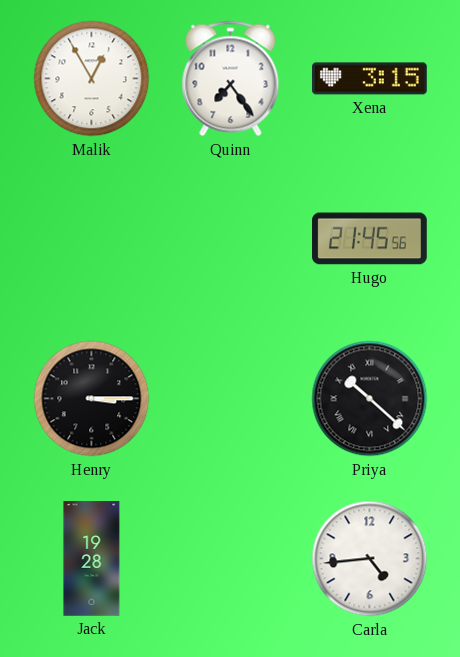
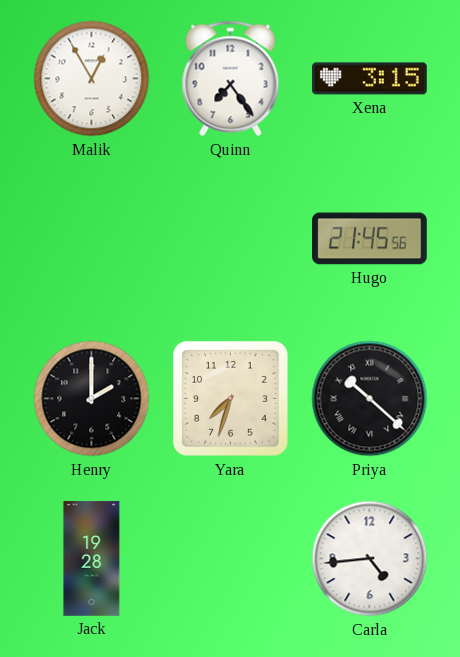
Henry: 3:15 -> 2:00 (92, 399)
Yara: none -> 7:33 (231, 399)
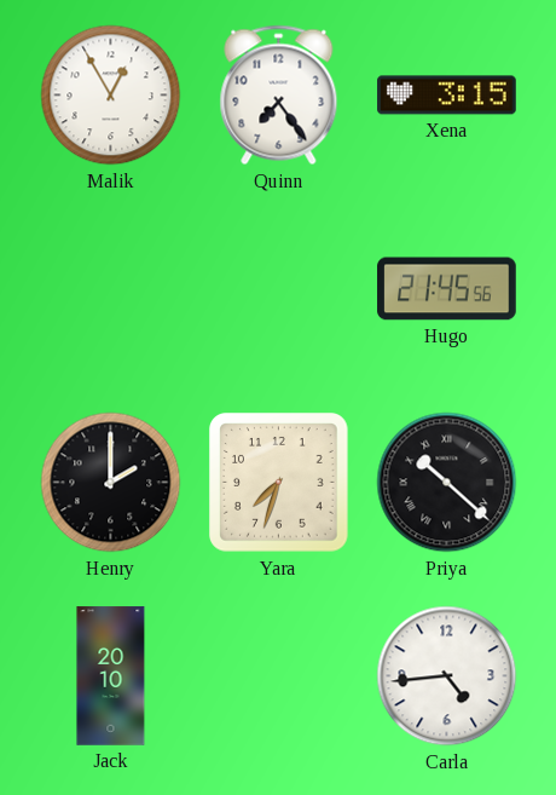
Jack: 19:28 -> 20:10 (111, 676)
